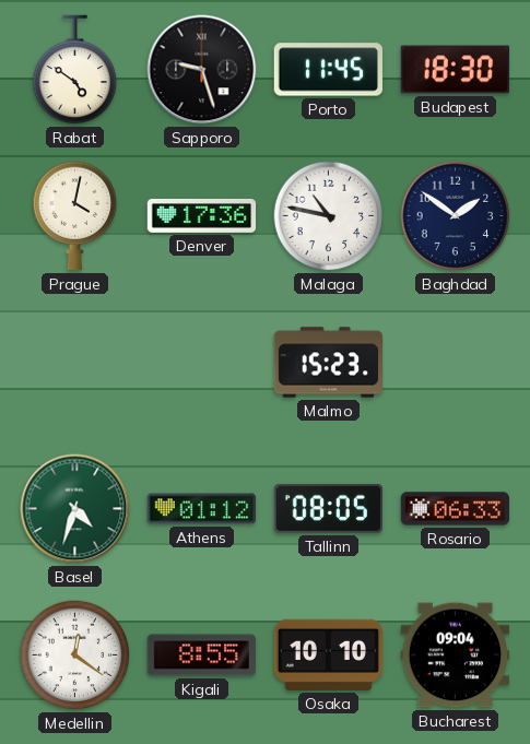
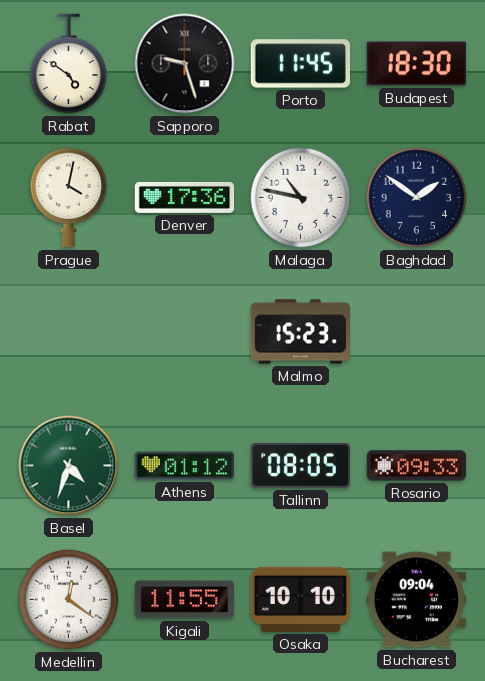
Rosario: 06:33 -> 09:33 (416, 466)
Kigali: 8:55 -> 11:55 (184, 600)
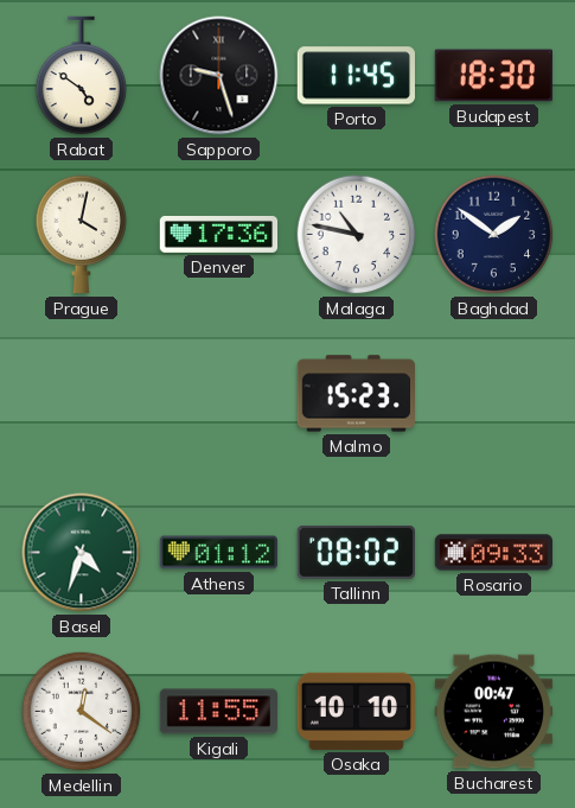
Tallinn: 08:05 -> 08:02 (356, 552)
Bucharest: 09:04 -> 00:47 (493, 712)
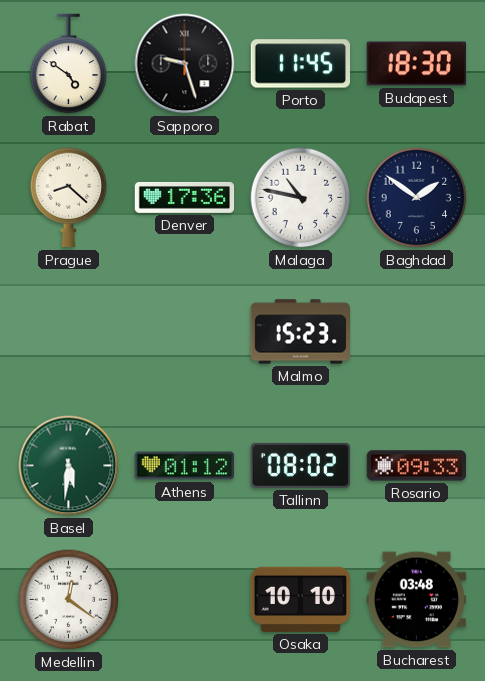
Prague: 4:02 -> 8:22 (69, 198)
Basel: 4:33 -> 5:31 (69, 466)
Kigali: 11:55 -> none (218, 712)
Bucharest: 00:47 -> 03:48 (416, 600)
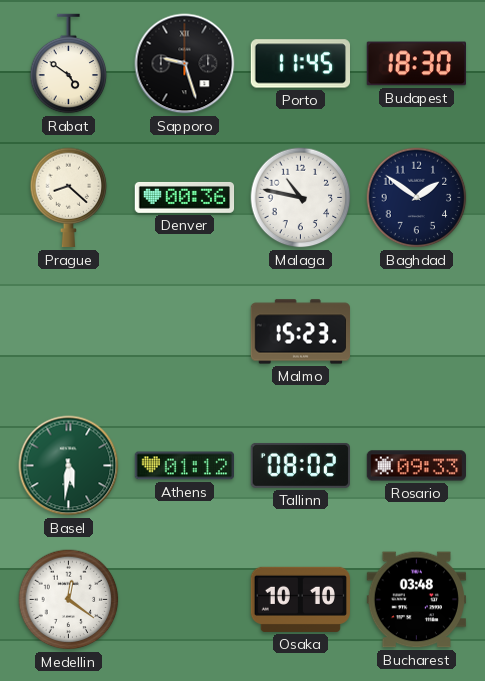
Denver: 17:36 -> 00:36 (185, 197)
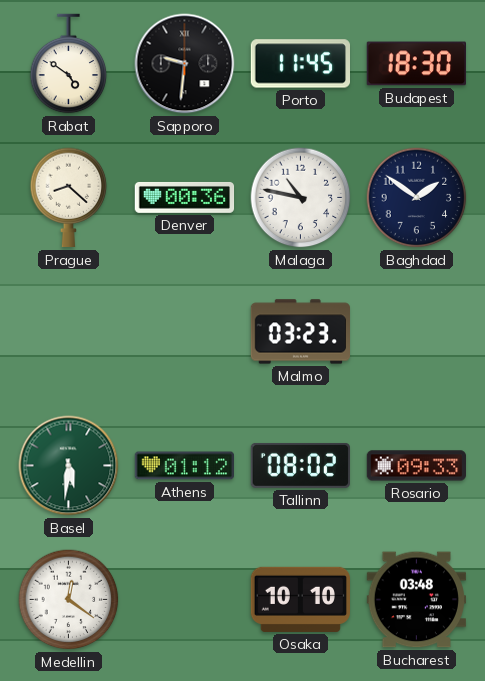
Sapporo: 9:27 -> 9:31 (185, 64)
Malmo: 15:23 -> 03:23 (300, 332)
